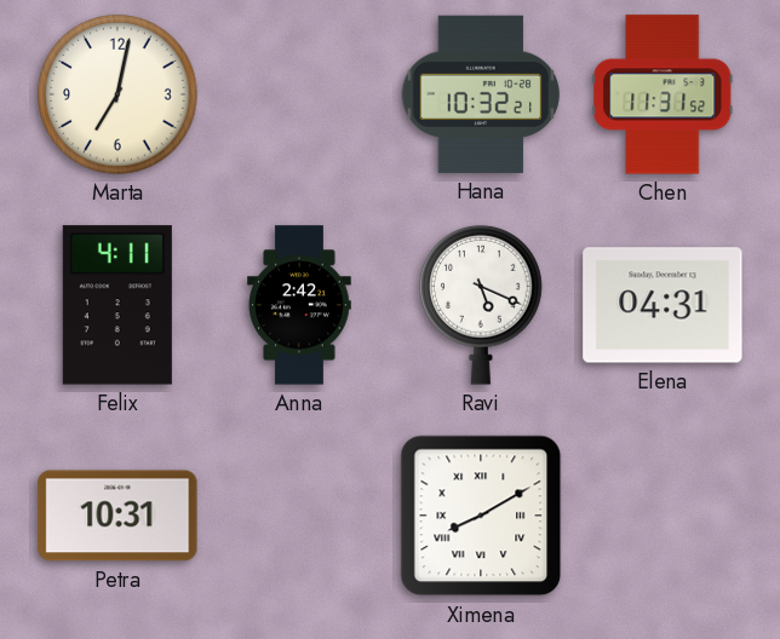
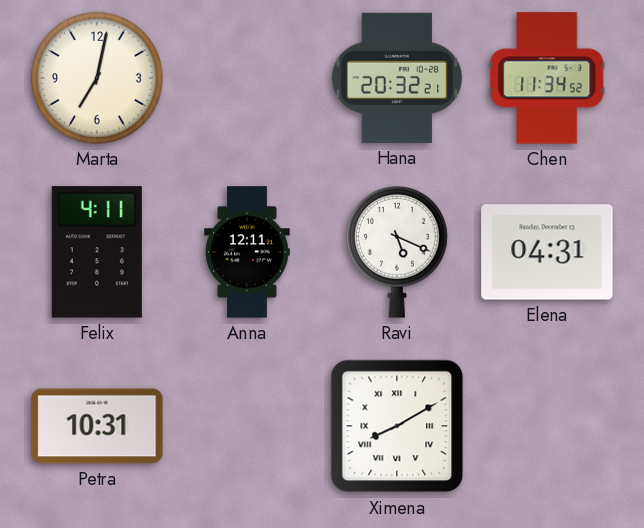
Hana: 10:32 -> 20:32 (397, 78)
Chen: 11:31 -> 11:34 (547, 78)
Anna: 2:42 -> 12:11 (247, 252)
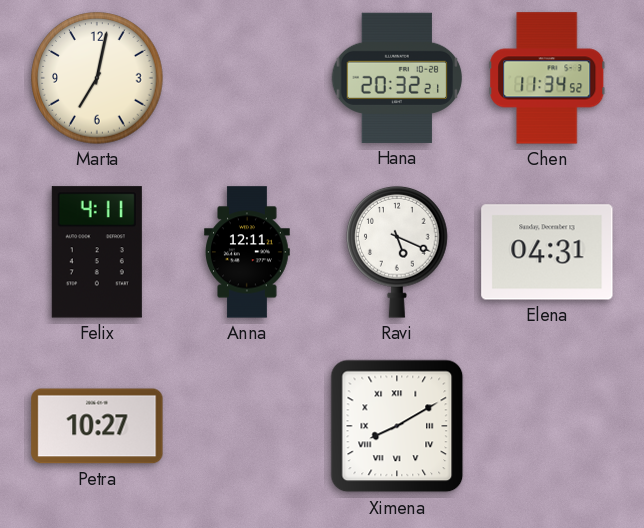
Petra: 10:31 -> 10:27 (97, 426)
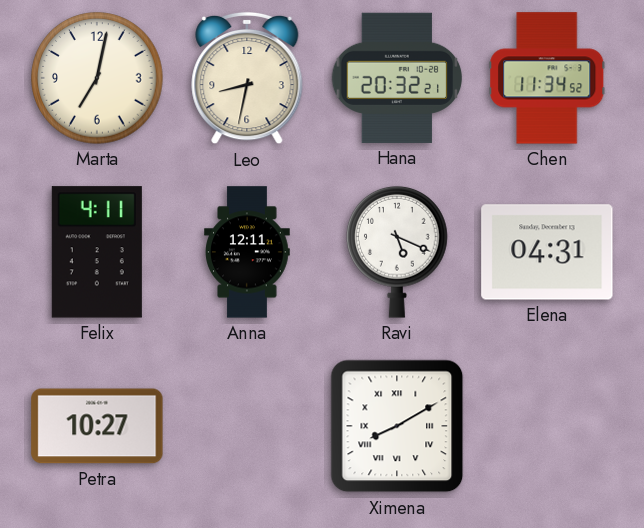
Leo: none -> 8:32 (247, 78)
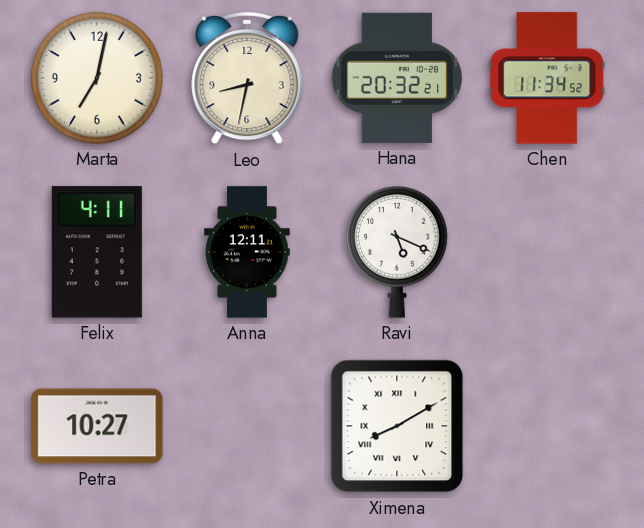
Elena: 04:31 -> none (547, 252)
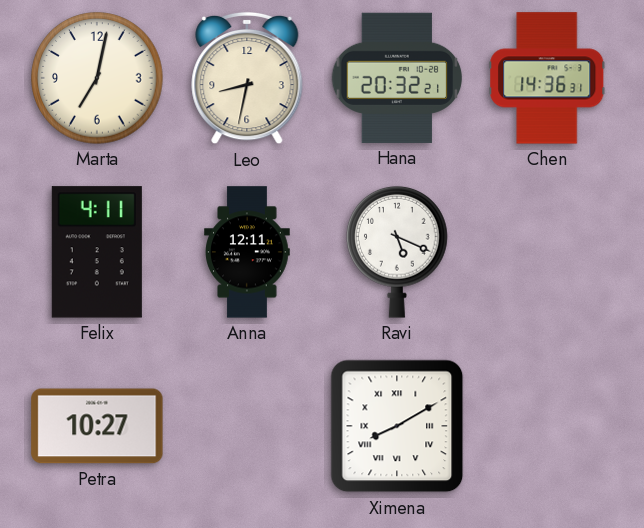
Chen: 11:34 -> 14:36 (547, 78)
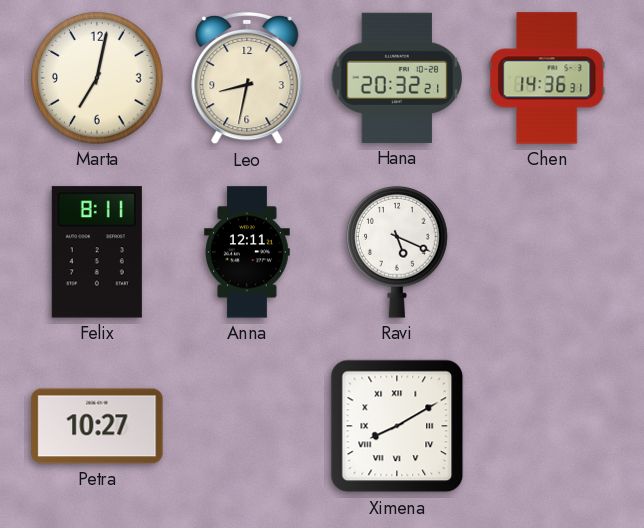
Felix: 4:11 -> 8:11 (97, 252)
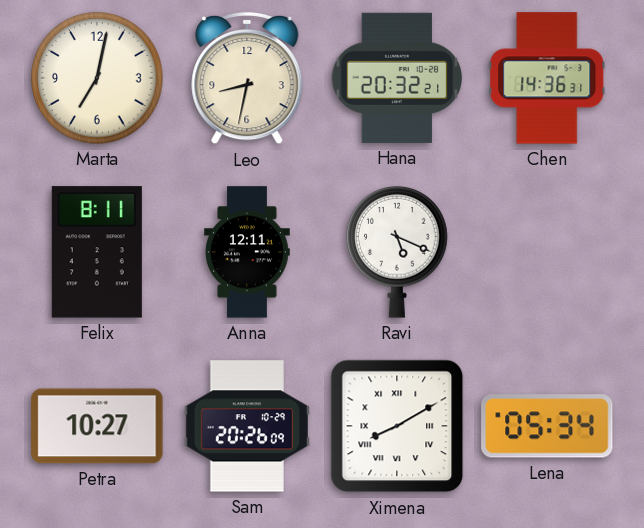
Sam: none -> 20:26 (247, 426)
Lena: none -> 05:34 (547, 426)
